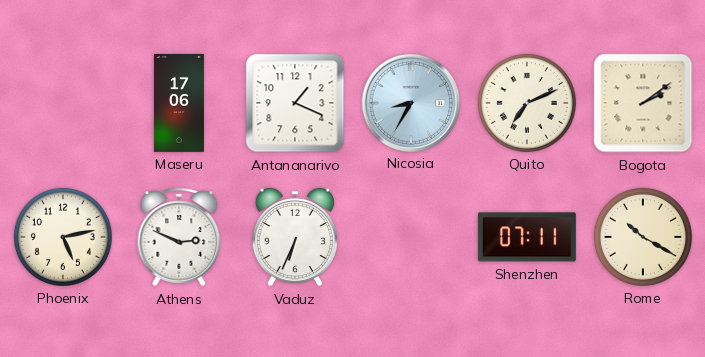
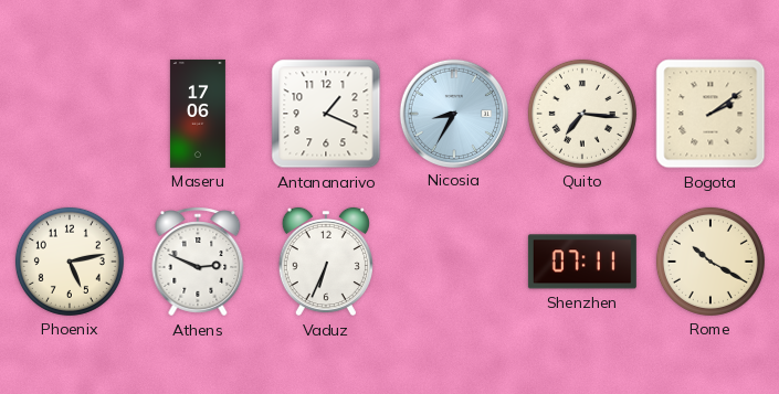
Quito: 7:11 -> 7:16 (582, 114)
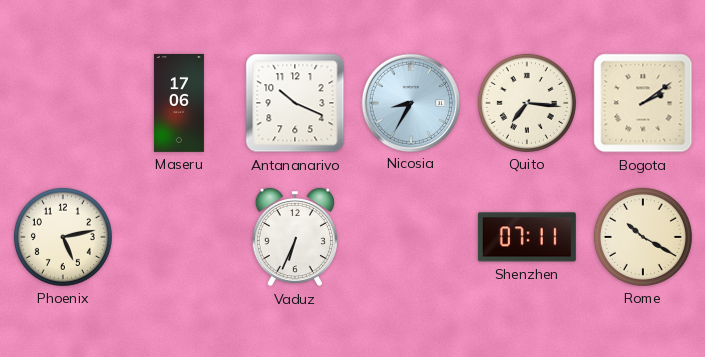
Antananarivo: 1:19 -> 10:19 (295, 103)
Athens: 2:49 -> none (198, 262)
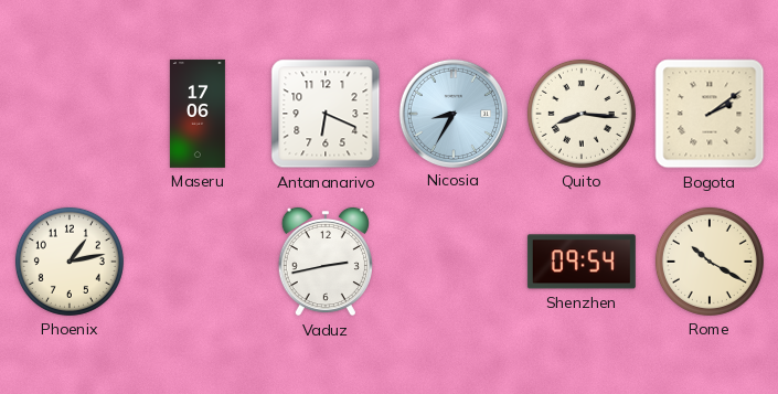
Antananarivo: 10:19 -> 6:19 (326, 114)
Quito: 7:16 -> 8:16 (582, 114)
Phoenix: 5:13 -> 1:13 (70, 262)
Vaduz: 6:34 -> 2:43 (326, 262)
Shenzhen: 07:11 -> 09:54 (582, 262)
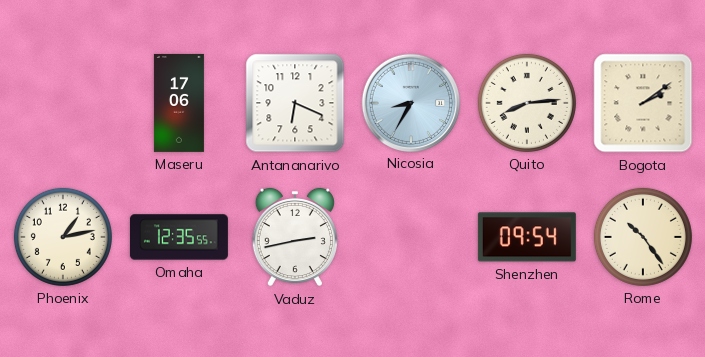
Quito: 8:16 -> 8:14 (527, 103)
Omaha: none -> 12:35 (179, 237)
Rome: 10:20 -> 10:24 (643, 237)
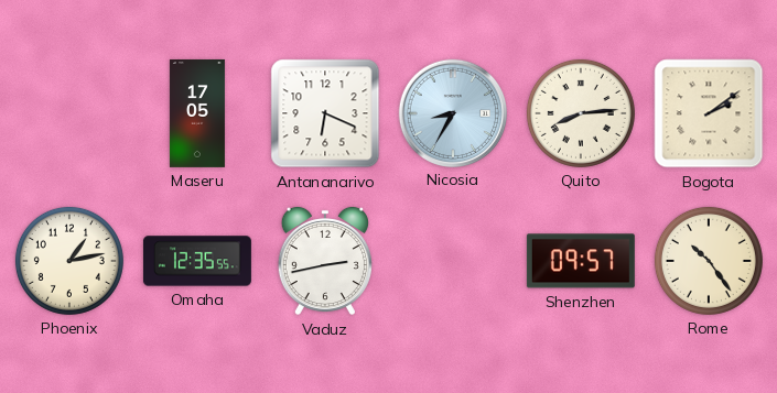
Maseru: 17:06 -> 17:05 (197, 113)
Shenzhen: 09:54 -> 09:57 (581, 261)
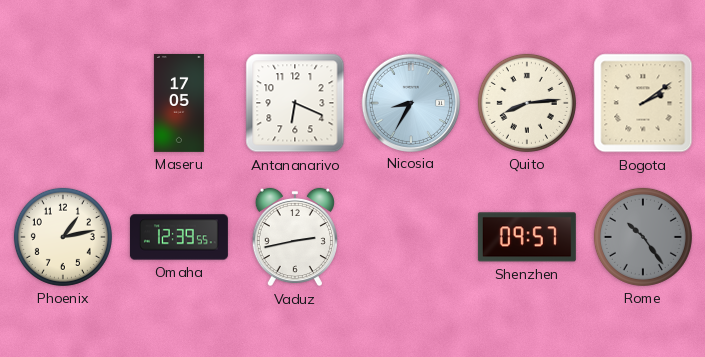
Omaha: 12:35 -> 12:39 (179, 237)
Rome dial: cream -> grey (643, 237)
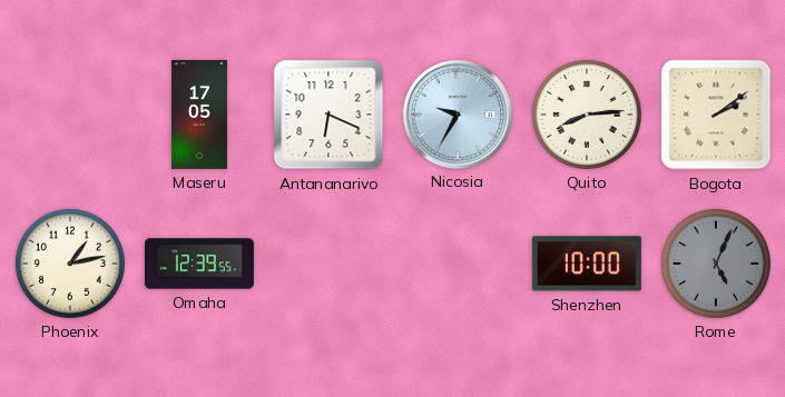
Nicosia: 8:35 -> 9:35 (457, 113)
Vaduz: 2:43 -> none (295, 237)
Shenzhen: 09:57 -> 10:00 (587, 264)
Rome: 10:24 -> 5:04 (716, 264)
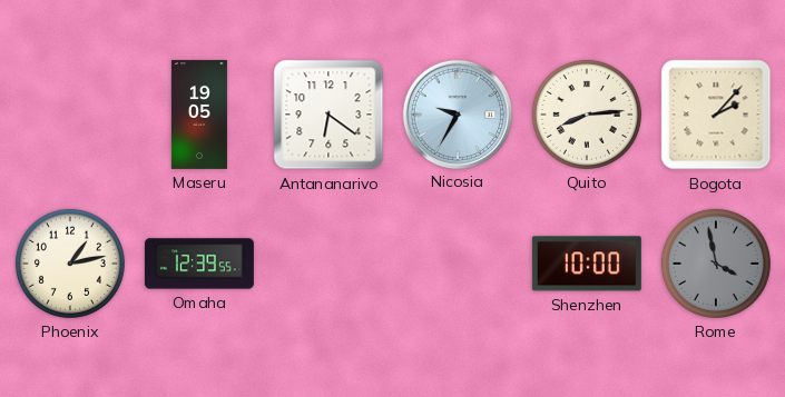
Maseru: 17:05 -> 19:05 (199, 115)
Antananarivo: 6:19 -> 6:21 (328, 115)
Bogota: 2:09 -> 2:07 (716, 115)
Rome: 5:04 -> 3:58 (716, 264)
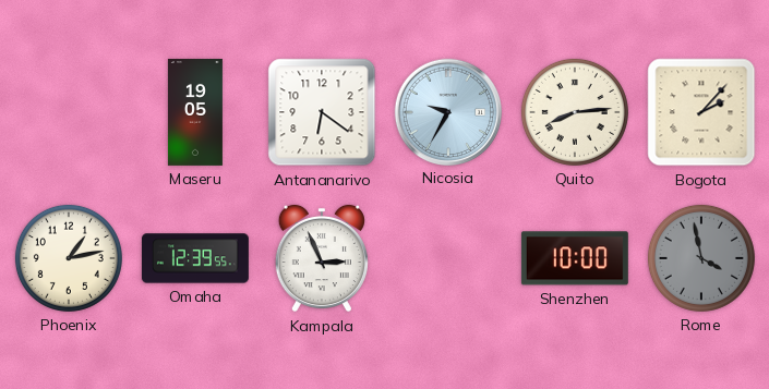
Kampala: none -> 2:56 (322, 258)
